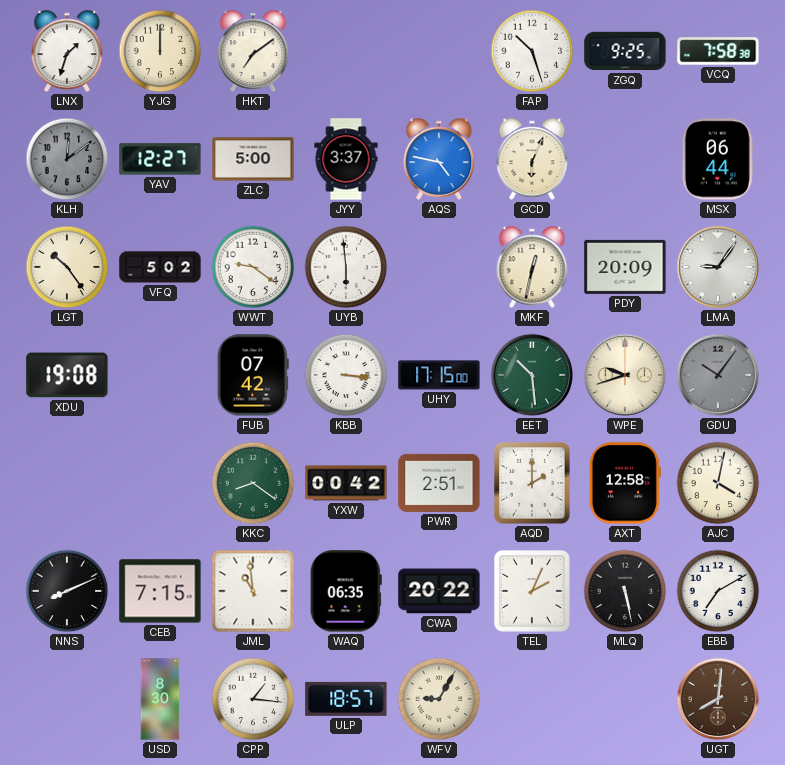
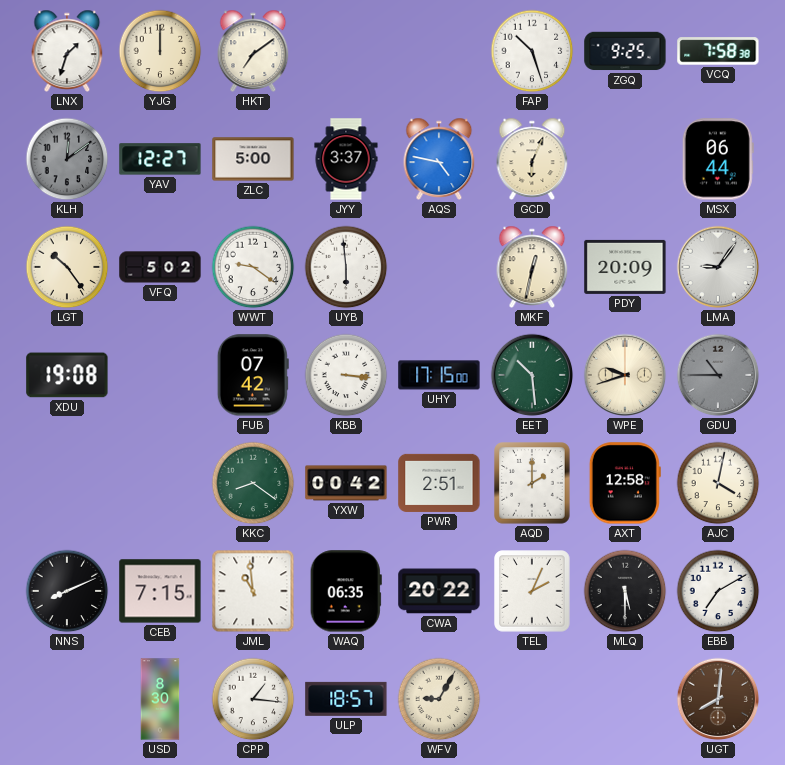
GDU: 10:06 -> 10:45 (718, 375)
MLQ: 5:28 -> 5:30 (625, 591)
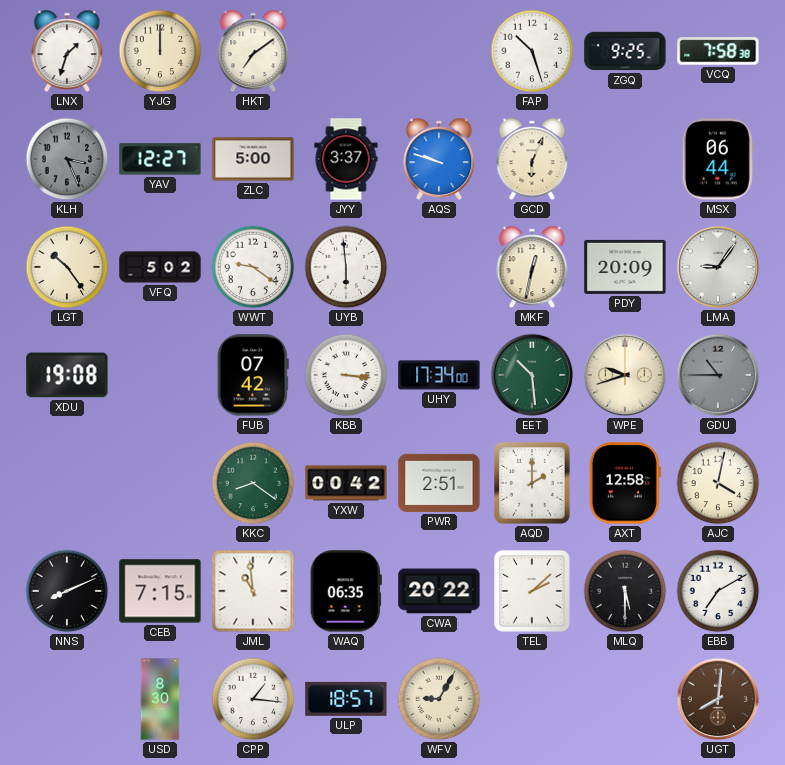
KLH: 12:09 -> 3:26 (67, 159)
AQS: 4:47 -> 9:48 (439, 159)
UHY: 17:15 -> 17:34 (439, 375)
TEL: 2:04 -> 2:08 (532, 591)
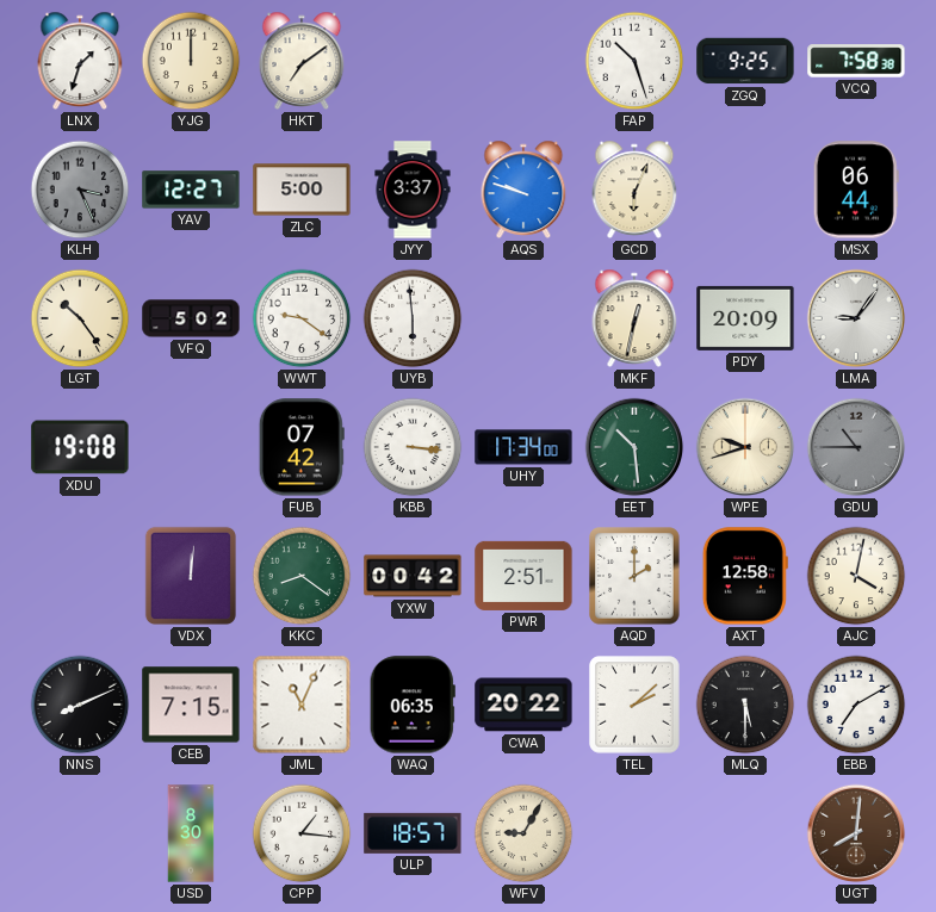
VDX: none -> 12:01 (191, 576)
JML: 10:59 -> 11:04 (302, 705)
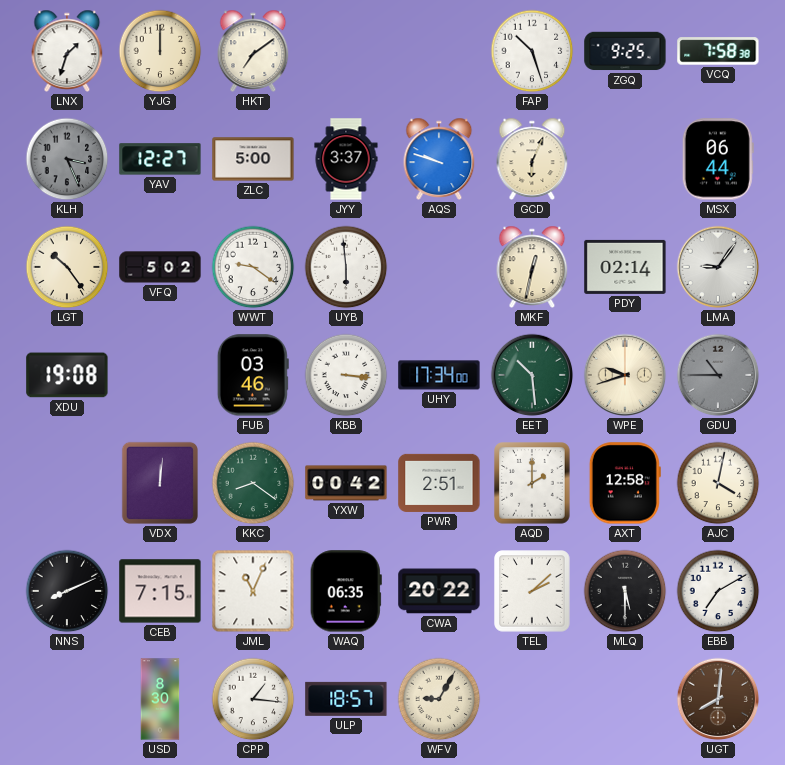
PDY: 20:09 -> 02:14 (625, 267)
FUB: 07:42 -> 03:46 (253, 375)
